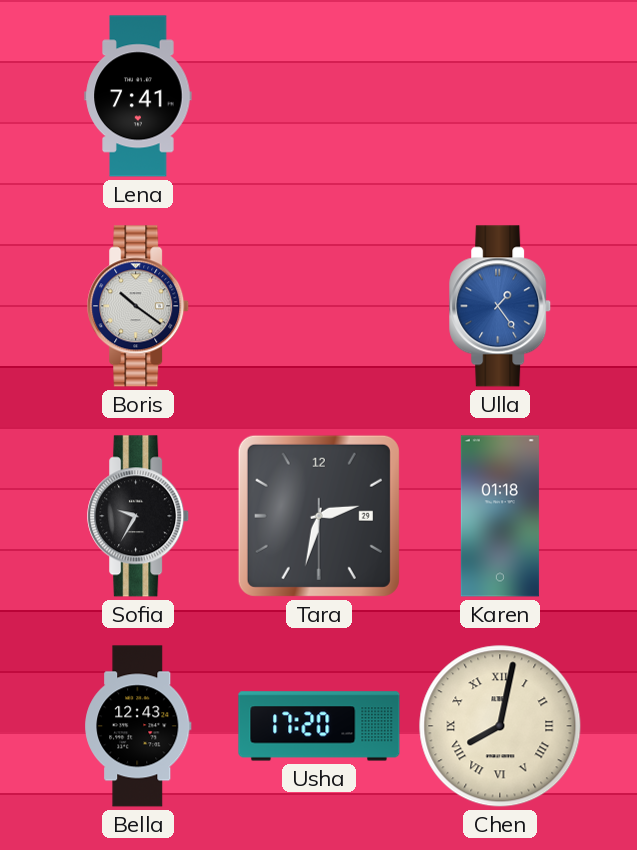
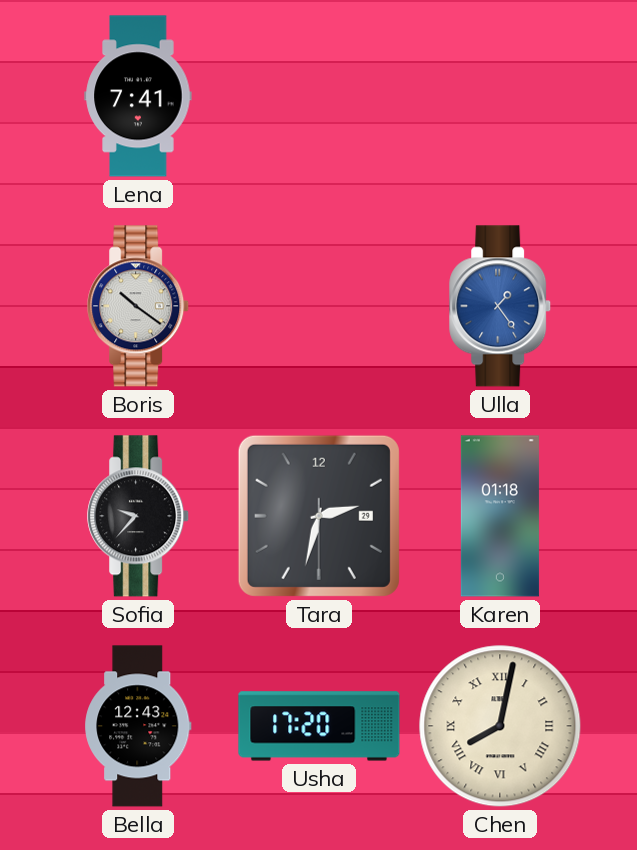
Sofia: 9:35 -> 9:37 (139, 516)
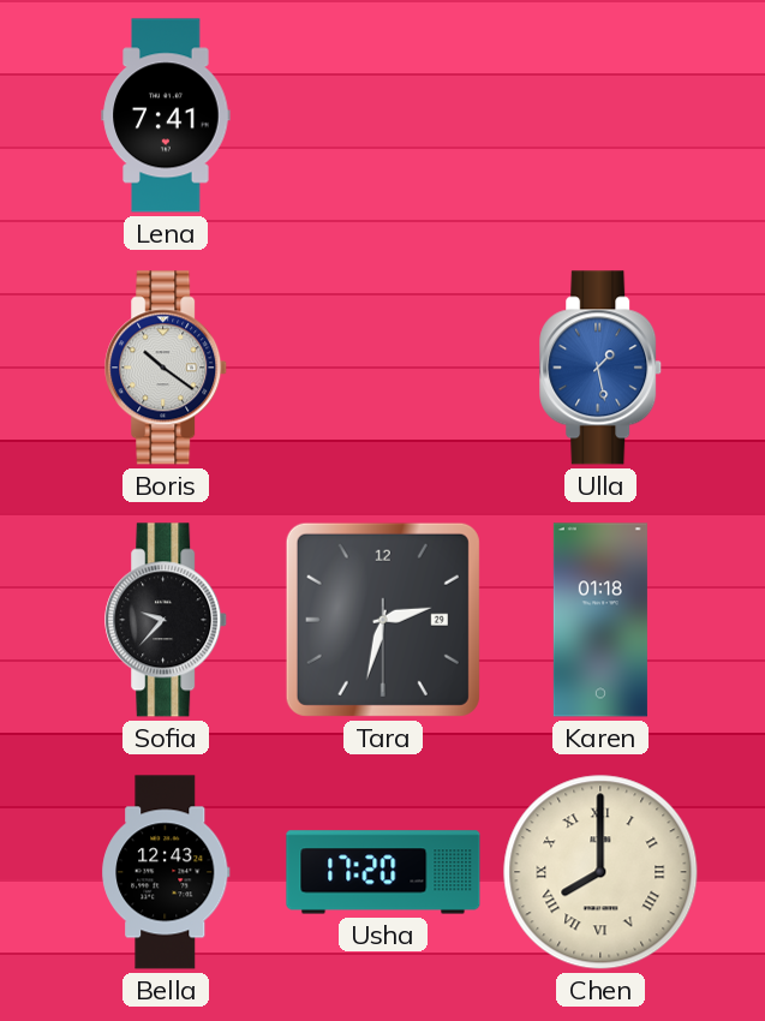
Ulla: 1:24 -> 1:28 (602, 368)
Chen: 8:02 -> 8:00 (600, 872)
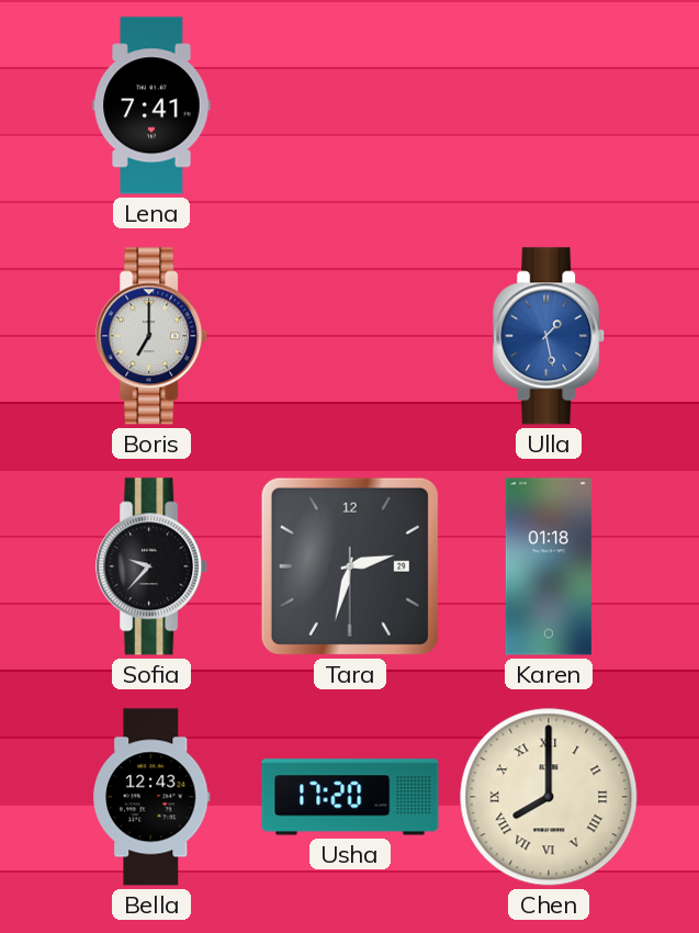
Boris: 10:21 -> 7:00 (153, 336)
